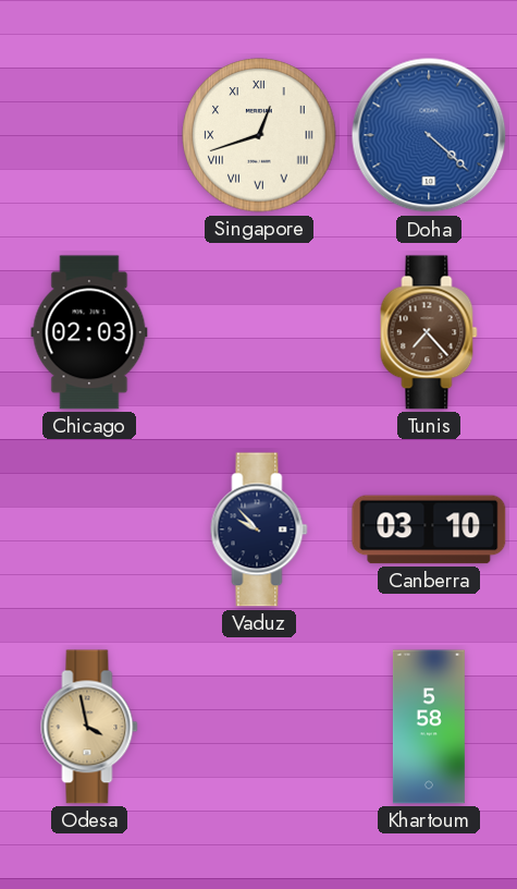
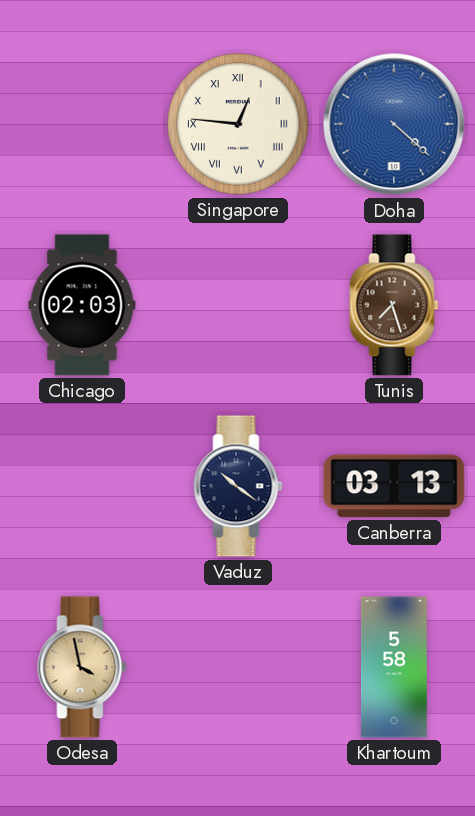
Singapore: 12:42 -> 12:46 (238, 124)
Tunis: 7:23 -> 7:27 (394, 305)
Vaduz: 9:53 -> 10:21 (238, 486)
Canberra: 03:10 -> 03:13 (394, 486)
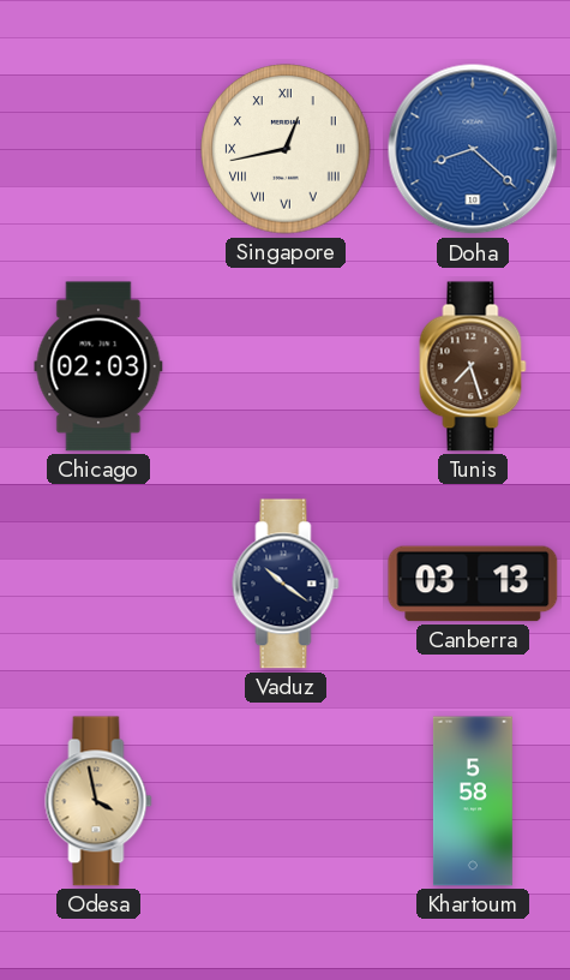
Singapore: 12:46 -> 12:43 (286, 149)
Doha: 4:22 -> 8:22 (473, 149)
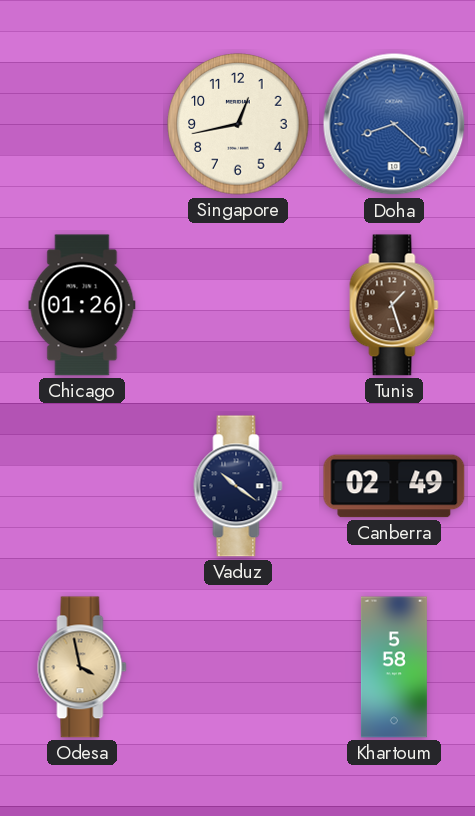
Singapore numerals: Roman -> Arabic (238, 124)
Chicago: 02:03 -> 01:26 (82, 305)
Tunis: 7:27 -> 1:27 (394, 305)
Canberra: 03:13 -> 02:49 (394, 486)
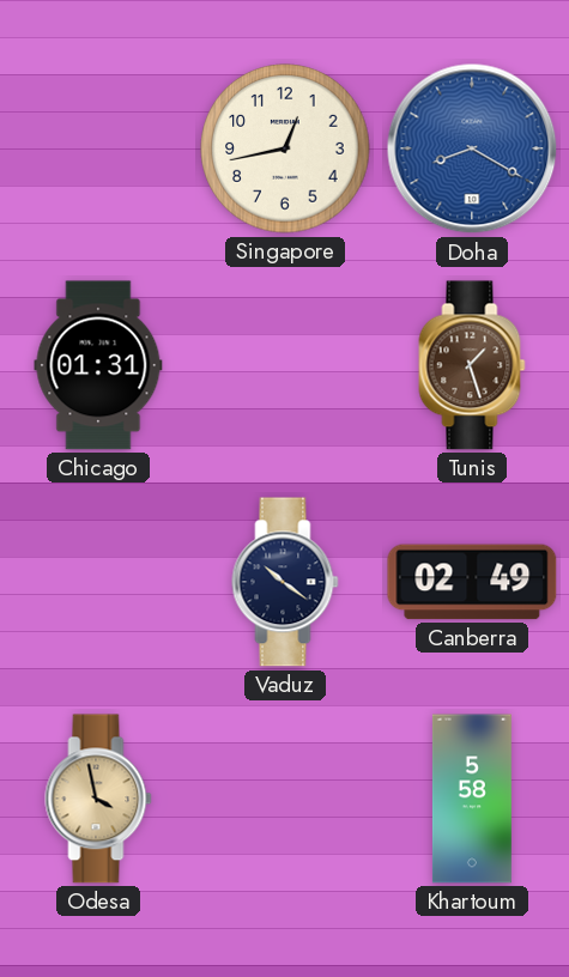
Doha: 8:22 -> 8:20 (472, 148)
Chicago: 01:26 -> 01:31 (98, 365)
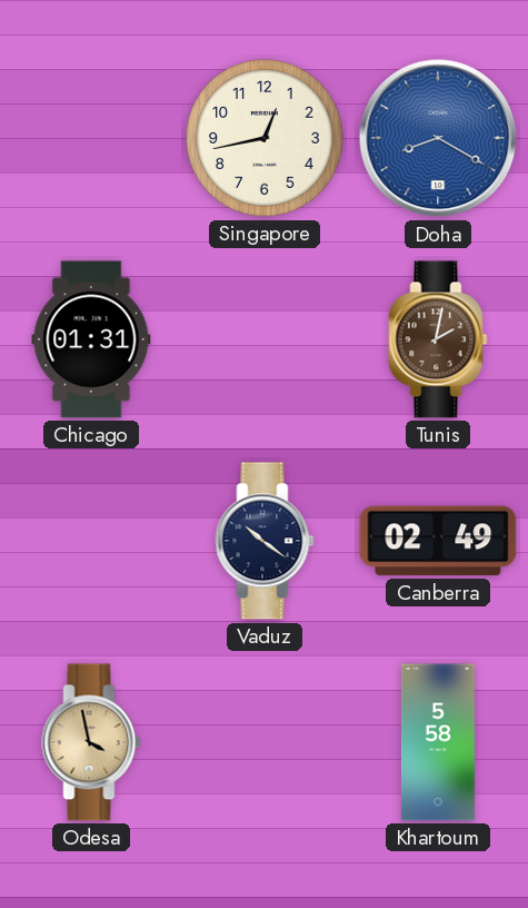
Tunis: 1:27 -> 2:02 (438, 339)
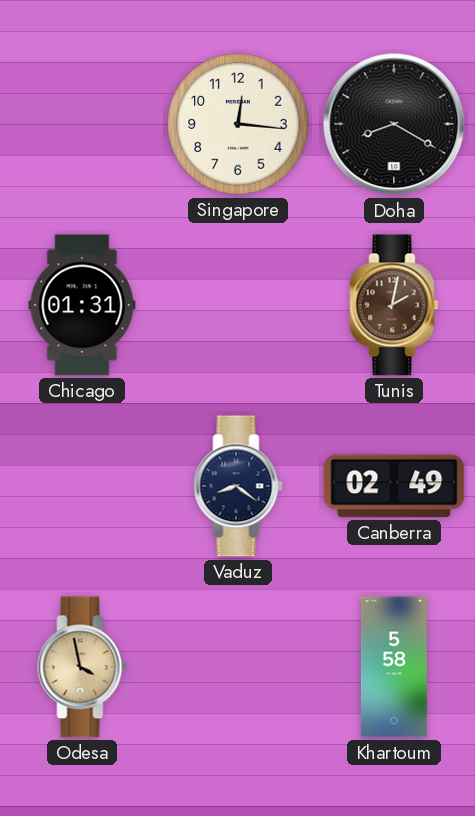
Singapore: 12:43 -> 12:16 (238, 124)
Doha dial: blue -> black (394, 124)
Vaduz: 10:21 -> 8:21 (238, 486)
